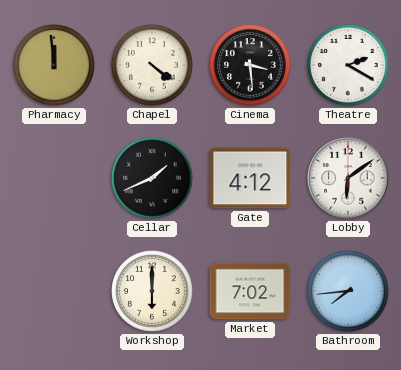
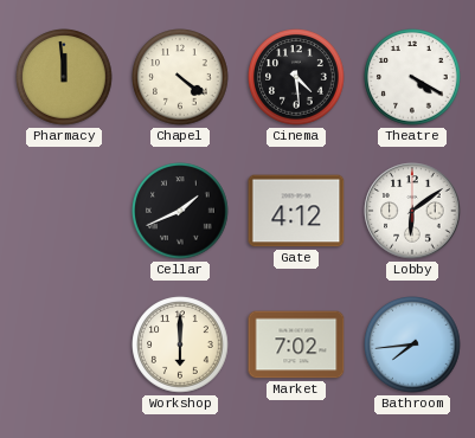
Cinema: 3:29 -> 4:29 (296, 77)
Theatre: 2:20 -> 4:20 (412, 77)
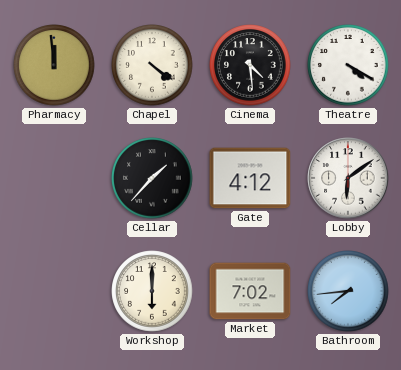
Cellar: 1:41 -> 1:37 (152, 178)
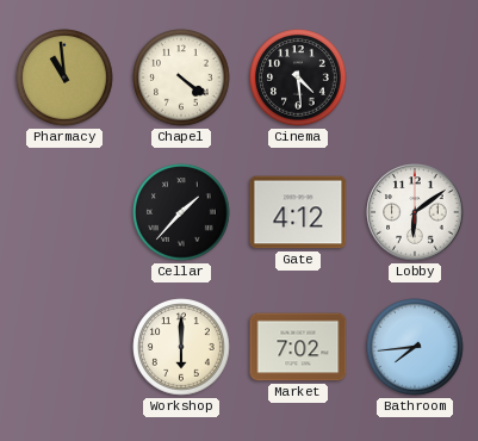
Pharmacy: 11:59 -> 10:59 (64, 77)
Theatre: 4:20 -> none (348, 65)
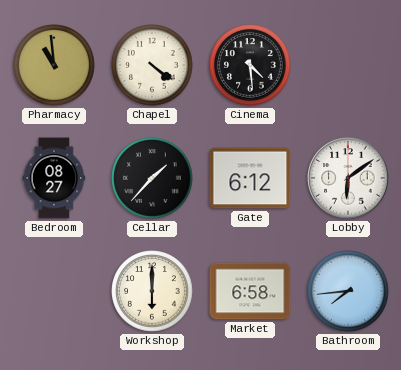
Bedroom: none -> 08:27 (54, 178)
Gate: 4:12 -> 6:12 (250, 178)
Market: 7:02 -> 6:58 (250, 291)
